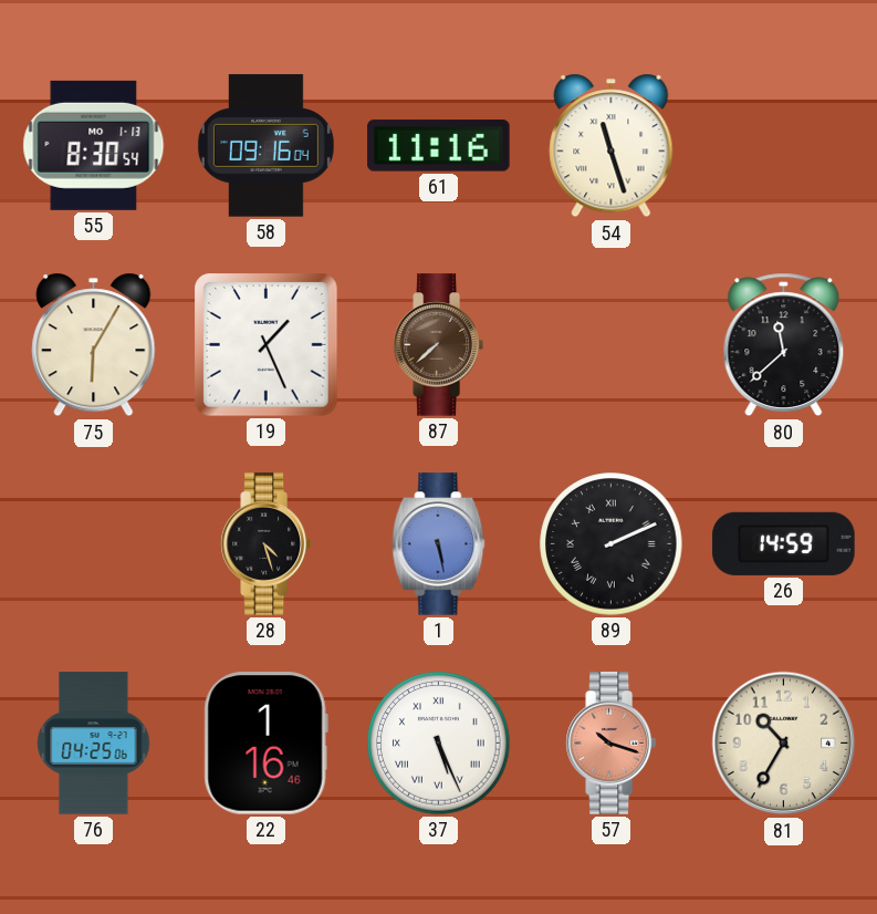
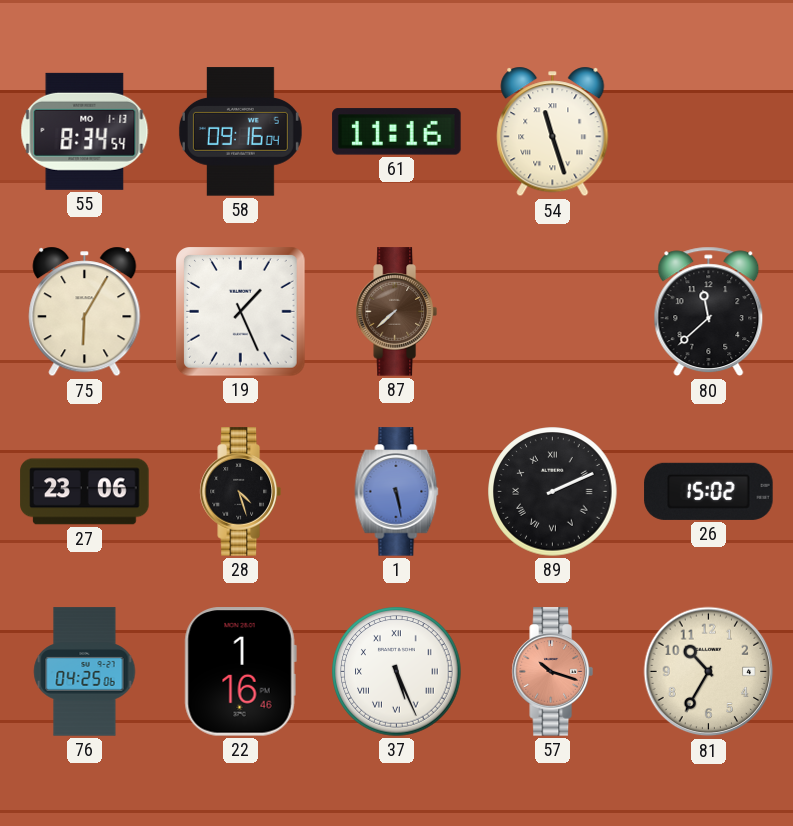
55: 8:30 -> 8:34 (85, 131)
27: none -> 23:06 (85, 492)
26: 14:59 -> 15:02 (709, 491)
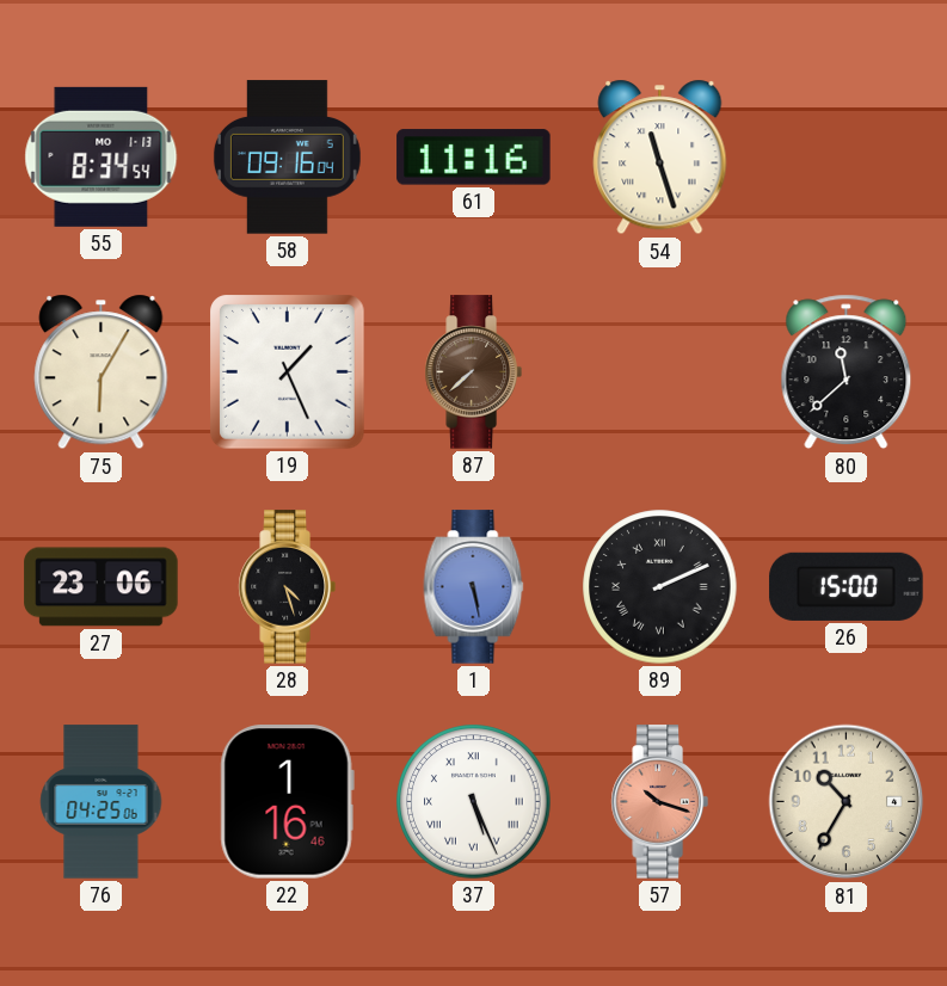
26: 15:02 -> 15:00 (847, 586)
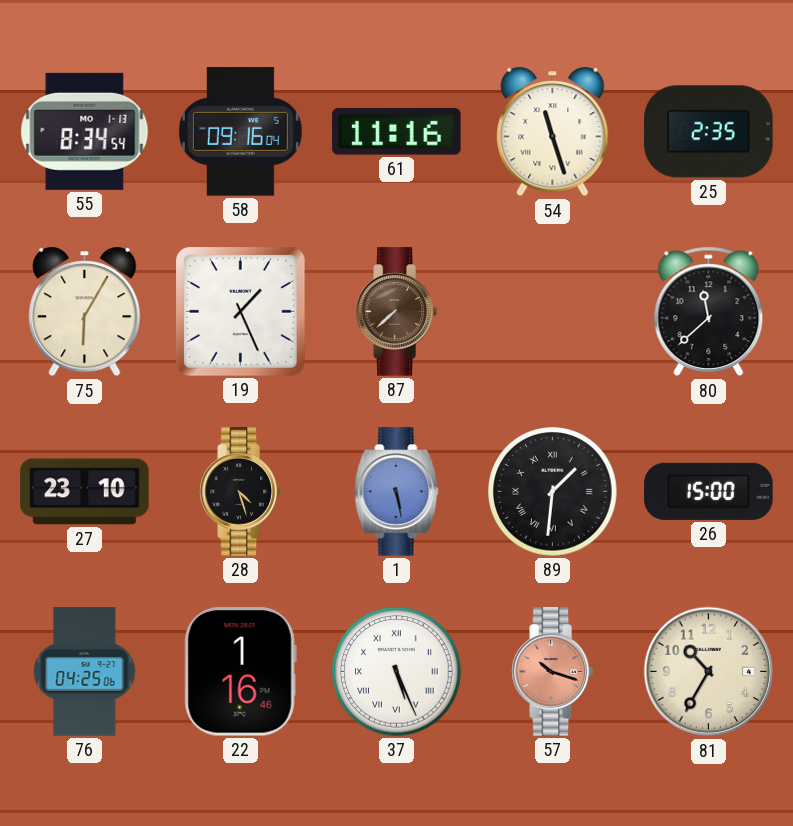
25: none -> 2:35 (709, 132)
27: 23:06 -> 23:10 (85, 492)
89: 2:11 -> 1:31 (553, 492)
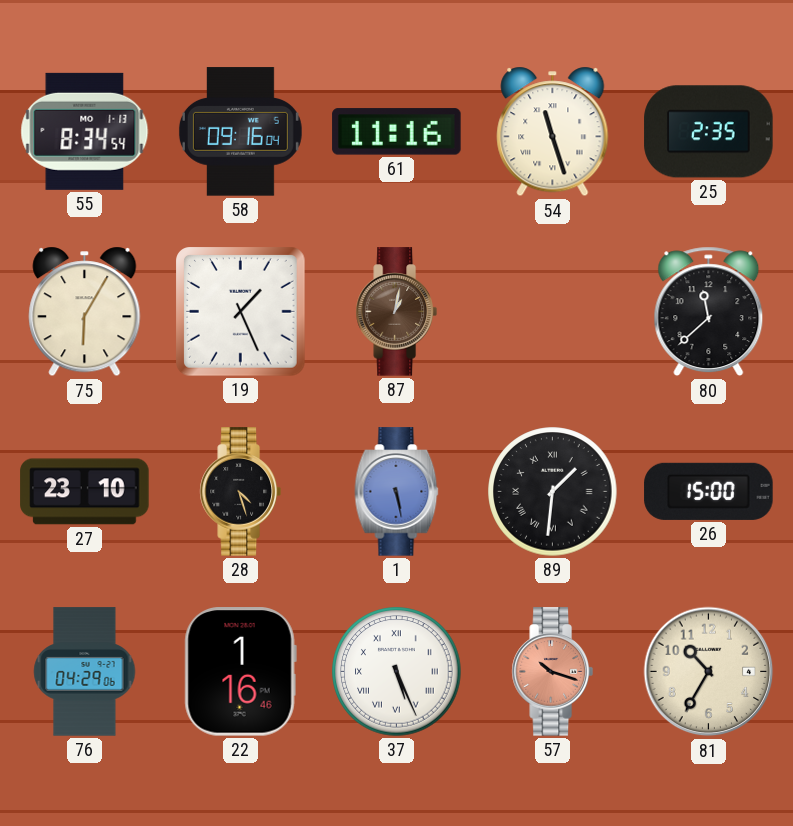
87: 7:38 -> 1:02 (396, 312)
76: 04:25 -> 04:29 (85, 672)
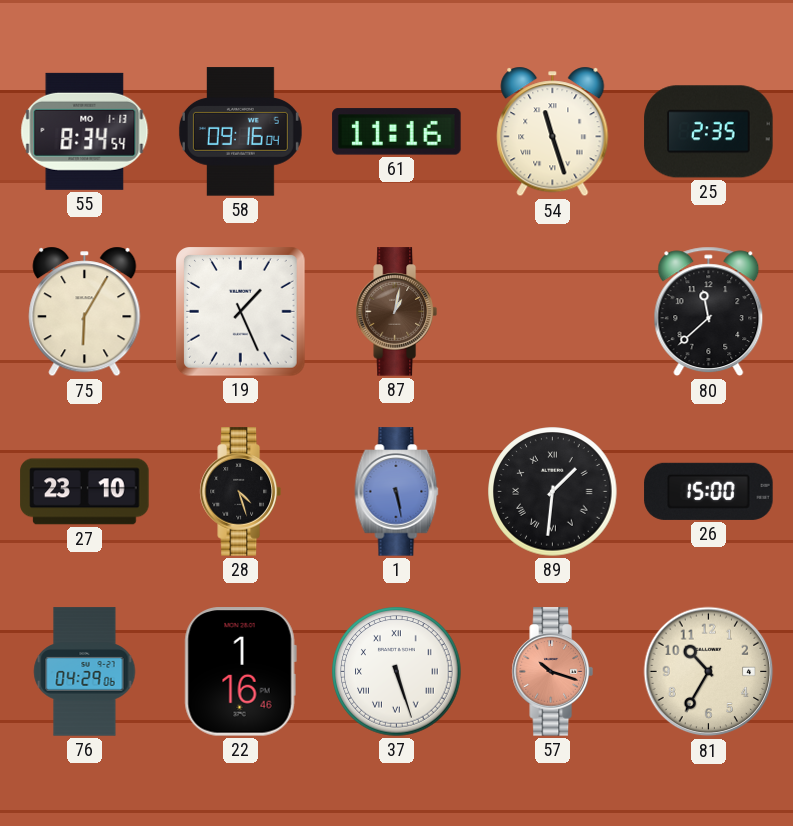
37: 5:26 -> 5:27 (397, 672)
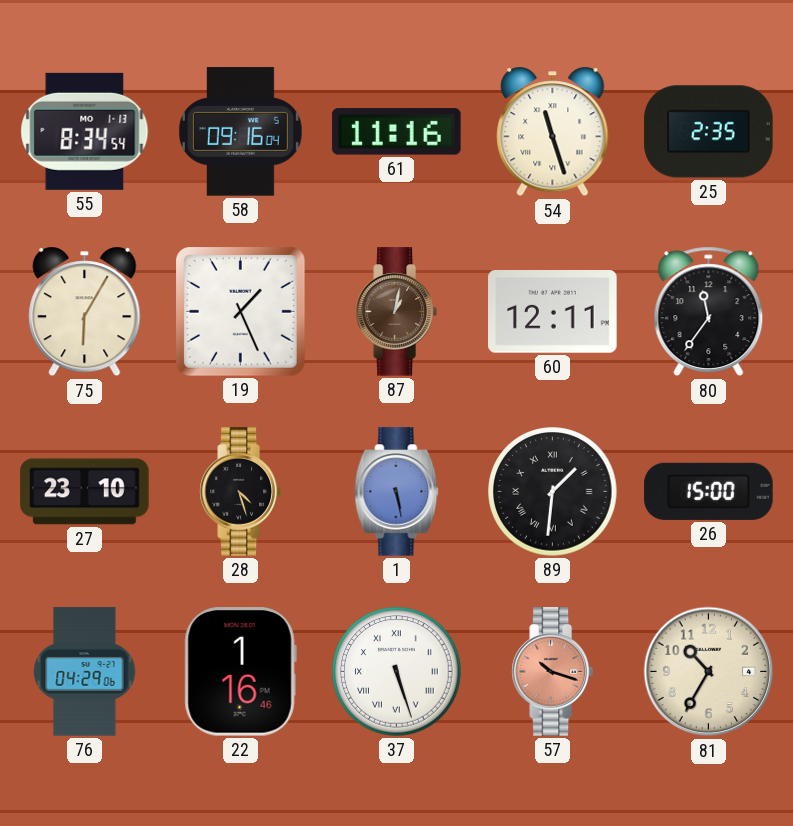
60: none -> 12:11 (553, 312)
80: 11:38 -> 11:36 (709, 312)
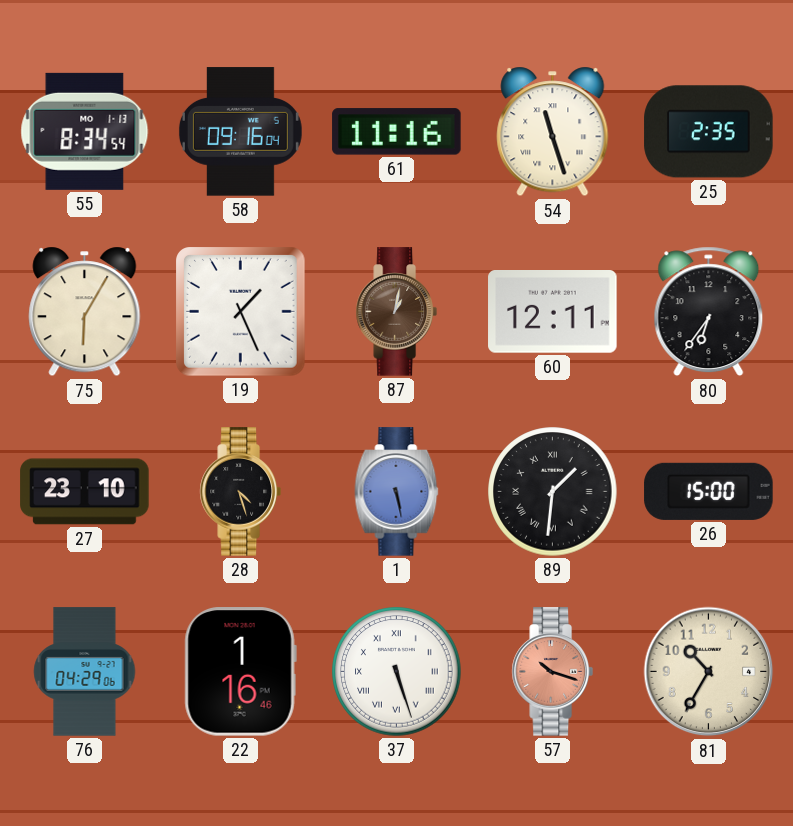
80: 11:36 -> 6:36 (709, 312)
